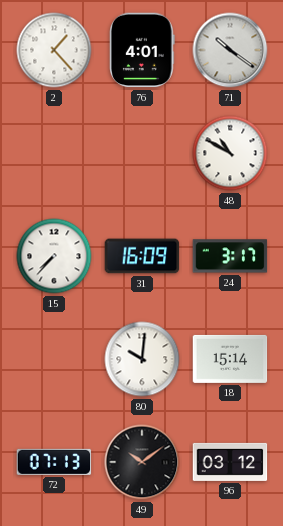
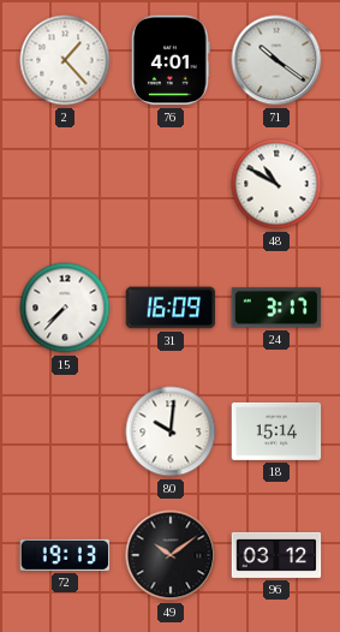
72: 07:13 -> 19:13 (65, 555)
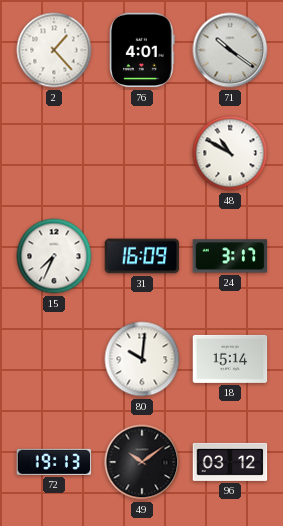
15: 7:37 -> 7:34 (54, 256)
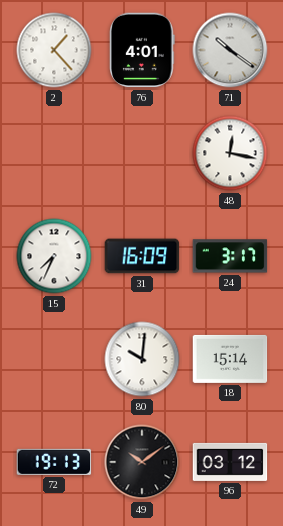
48: 10:50 -> 12:17 (230, 153)
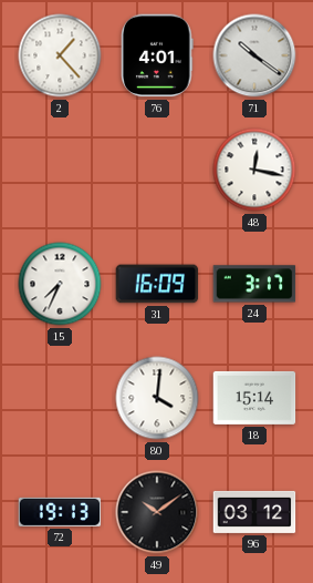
80: 10:01 -> 4:01 (157, 398)
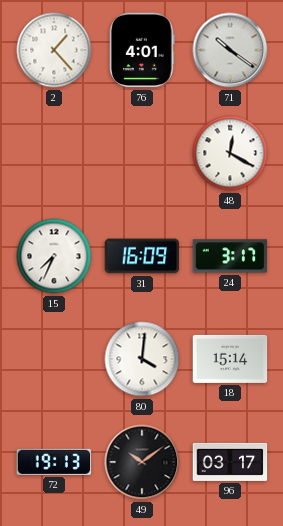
48: 12:17 -> 12:20 (230, 153)
96: 03:12 -> 03:17 (230, 462)
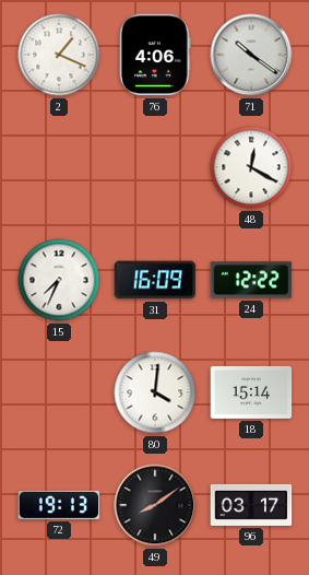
2: 1:23 -> 1:19 (59, 55)
76: 4:01 -> 4:06 (155, 55)
24: 3:17 -> 12:22 (251, 280)
49: 10:09 -> 8:09 (155, 505)
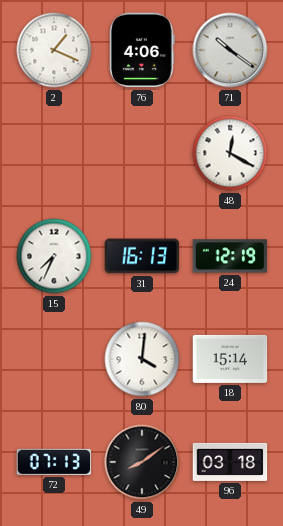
31: 16:09 -> 16:13 (142, 256)
24: 12:22 -> 12:19 (230, 256)
72: 19:13 -> 07:13 (54, 462)
96: 03:17 -> 03:18 (230, 462)
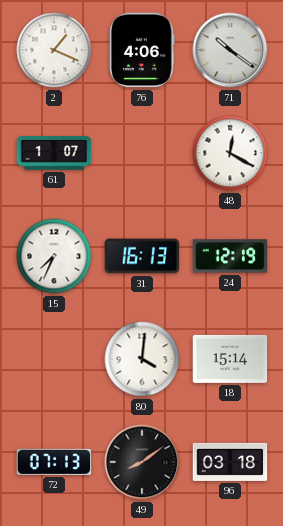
61: none -> 1:07 (54, 153)
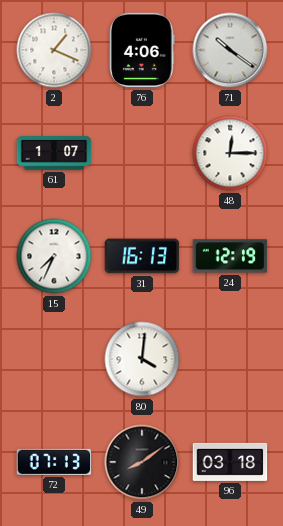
48: 12:20 -> 12:15 (230, 153)
18: 15:14 -> none (230, 359)
